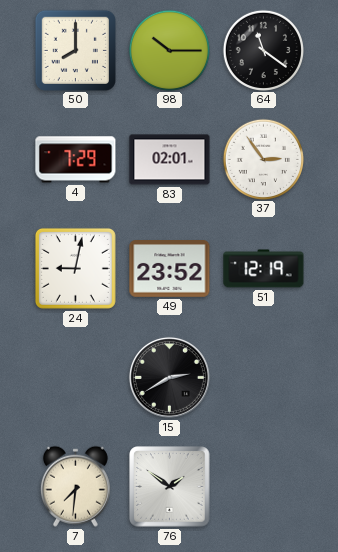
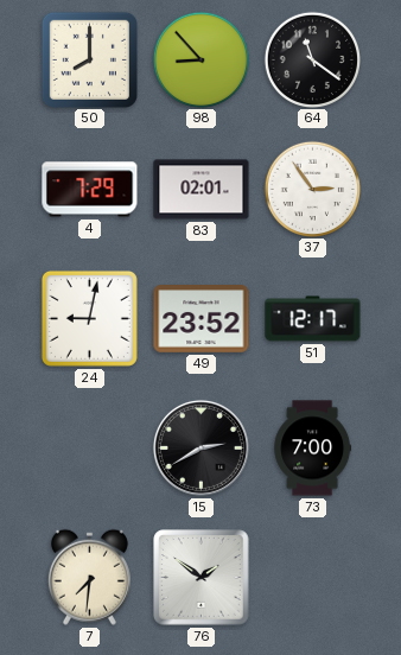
98: 10:15 -> 8:53 (200, 59)
51: 12:19 -> 12:17 (313, 319)
73: none -> 7:00 (313, 449)
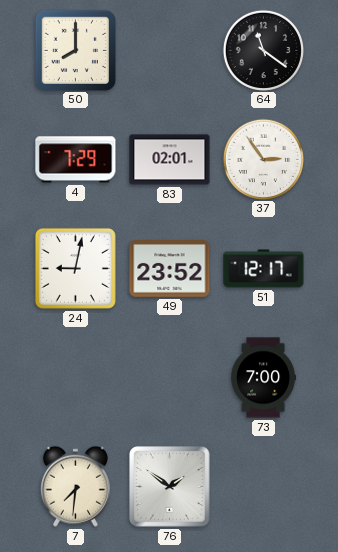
98: 8:53 -> none (200, 59)
15: 2:40 -> none (200, 447)
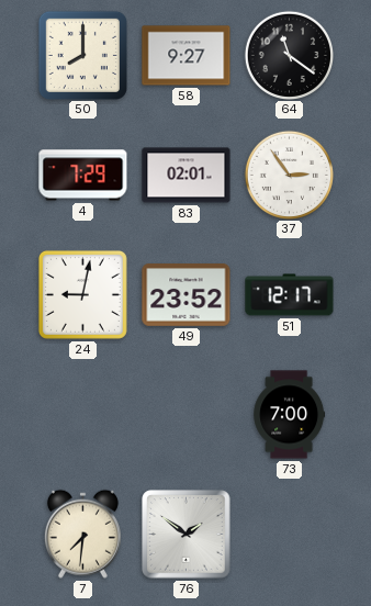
58: none -> 9:27 (187, 56)
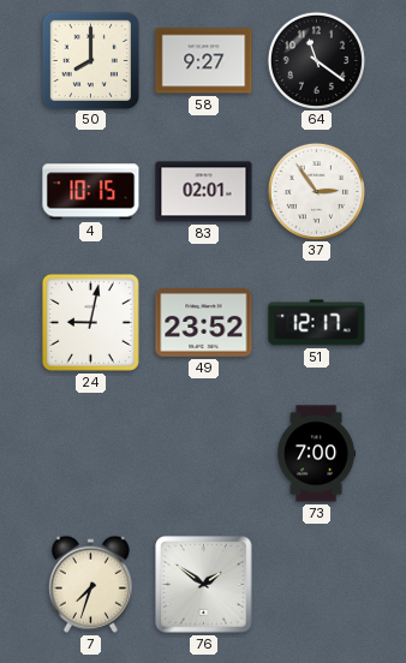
4: 7:29 -> 10:15 (91, 192)
7: 7:31 -> 7:33 (90, 584)
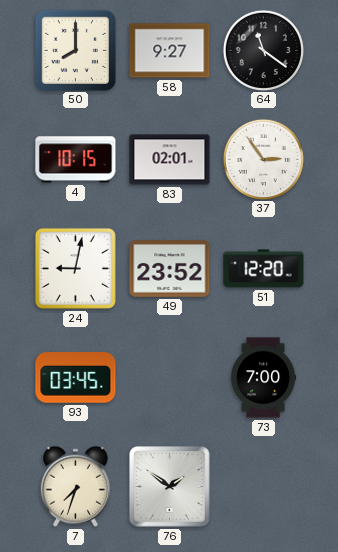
51: 12:17 -> 12:20 (264, 269)
93: none -> 03:45 (76, 378)
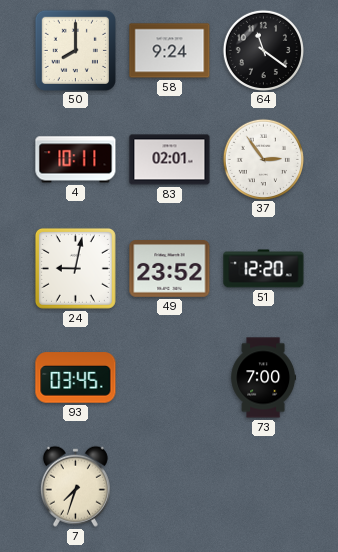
58: 9:27 -> 9:24 (170, 51)
4: 10:15 -> 10:11 (76, 160)
76: 1:51 -> none (170, 487)
